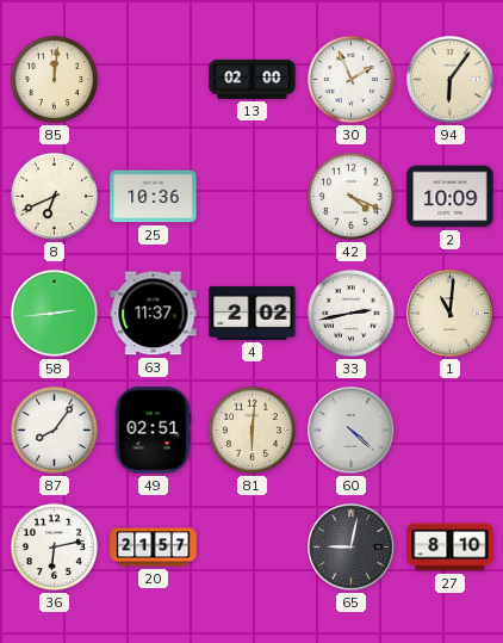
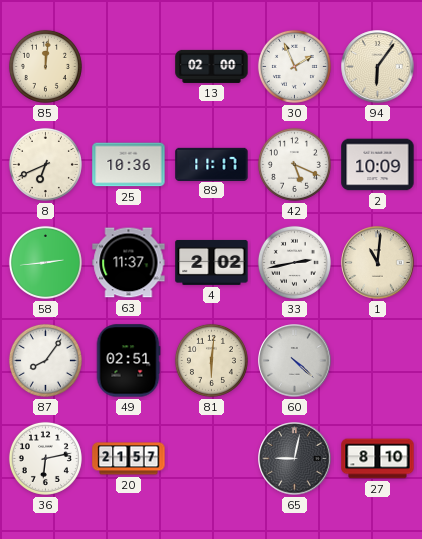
89: none -> 11:17 (212, 164)
42: 4:19 -> 5:19 (294, 164)
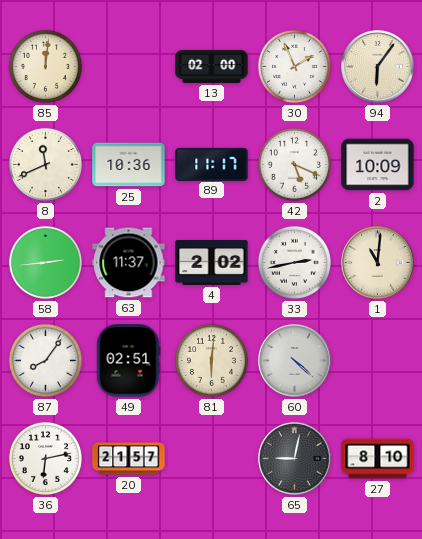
8: 6:41 -> 11:41 (45, 164)
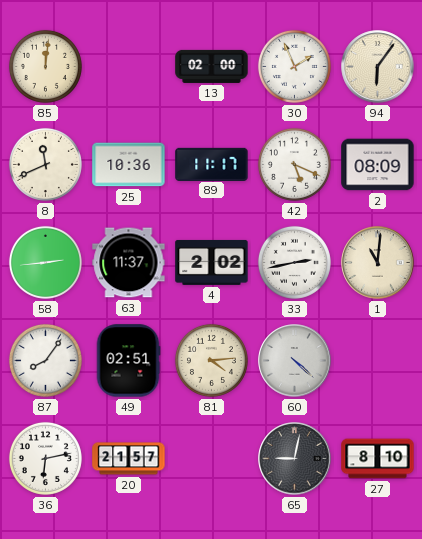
2: 10:09 -> 08:09 (378, 165)
81: 6:01 -> 4:14 (211, 360)
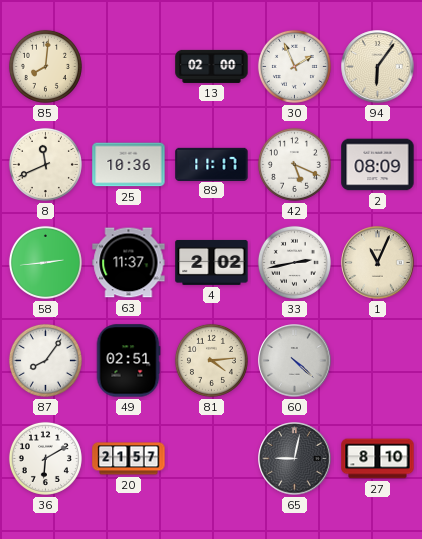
85: 12:01 -> 8:01 (45, 66)
1: 11:01 -> 11:04 (378, 263)
36: 6:13 -> 6:10 (45, 458)
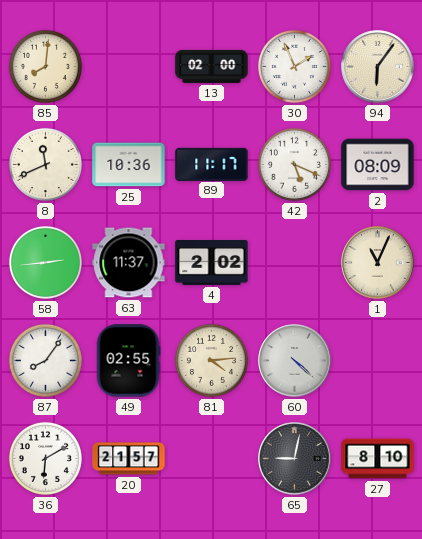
33: 2:43 -> none (294, 262)
49: 02:51 -> 02:55 (128, 361)
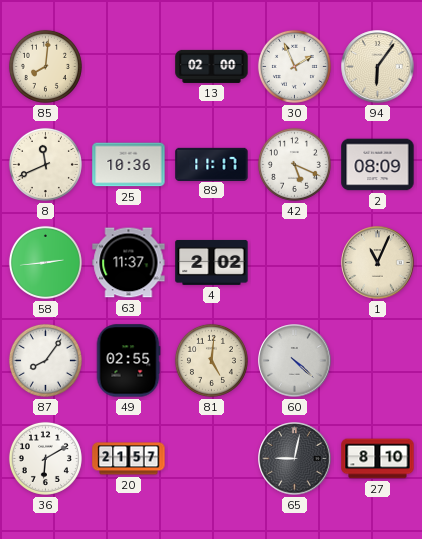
81: 4:14 -> 5:01 (211, 360)
